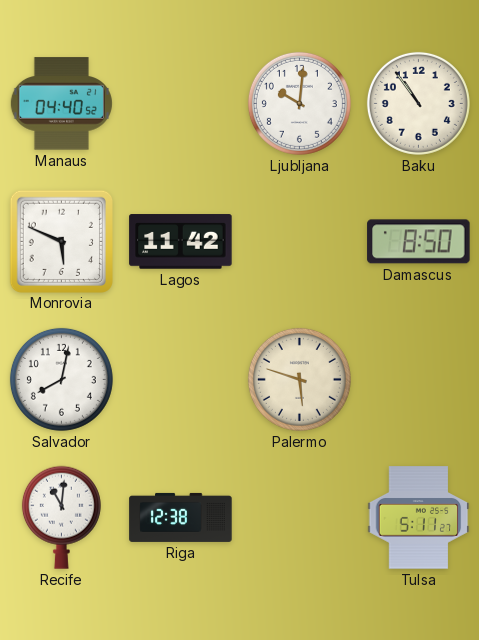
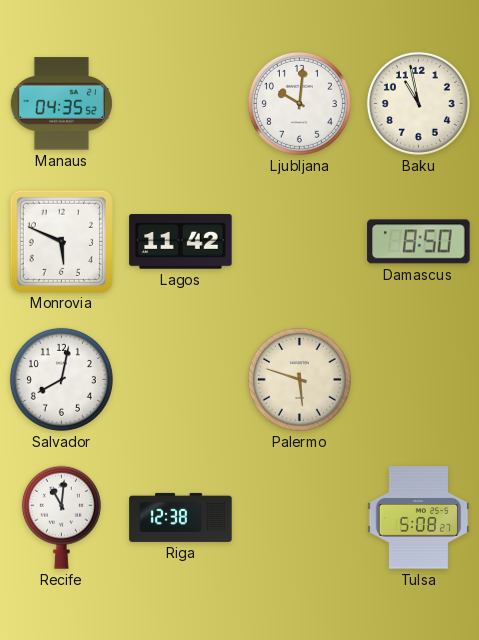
Manaus: 04:40 -> 04:35 (61, 104)
Baku: 10:54 -> 10:58 (418, 103)
Tulsa: 5:11 -> 5:08 (419, 518)
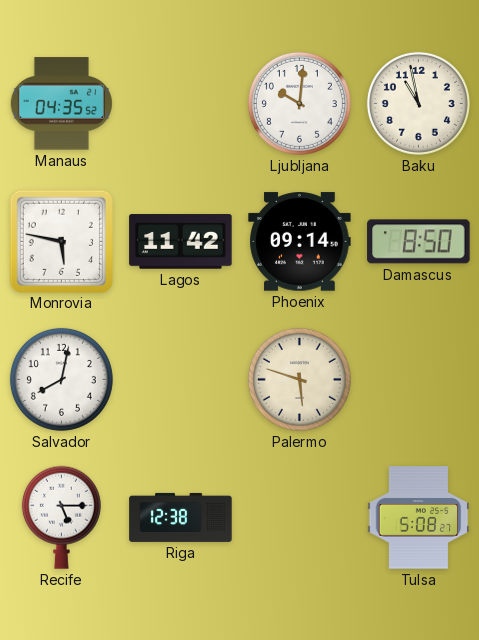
Monrovia: 5:49 -> 5:47 (61, 241)
Phoenix: none -> 09:14 (300, 242)
Recife: 11:01 -> 5:15 (61, 517)
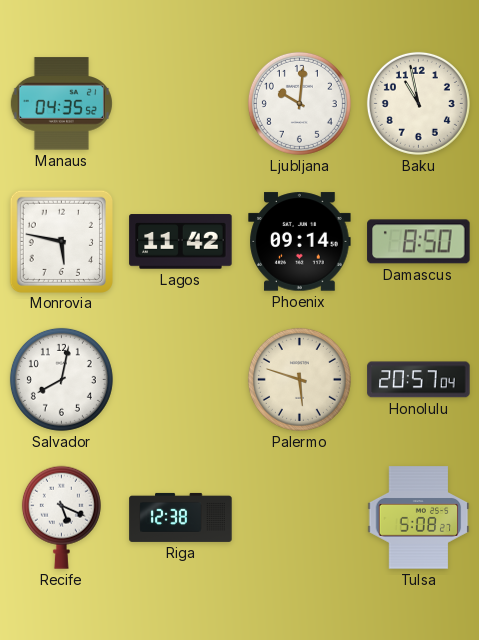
Honolulu: none -> 20:57 (419, 380)
Recife: 5:15 -> 5:19 (61, 517)
